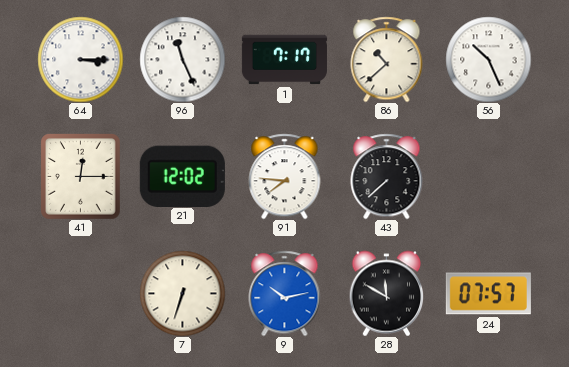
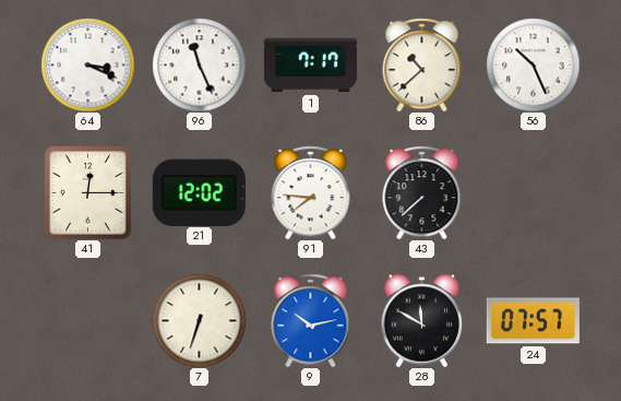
64: 3:15 -> 3:19 (87, 64)
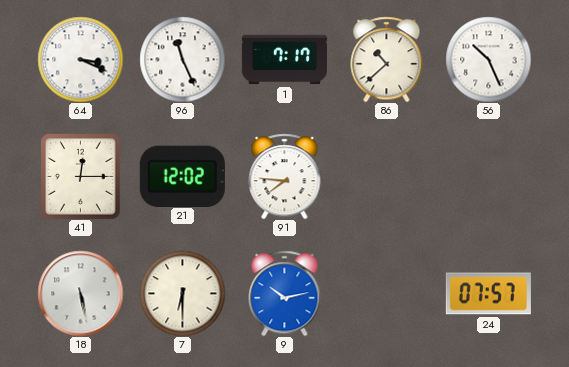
43: 7:38 -> none (422, 192)
18: none -> 5:28 (80, 293)
7: 6:33 -> 6:30 (182, 293)
28: 11:50 -> none (422, 320)
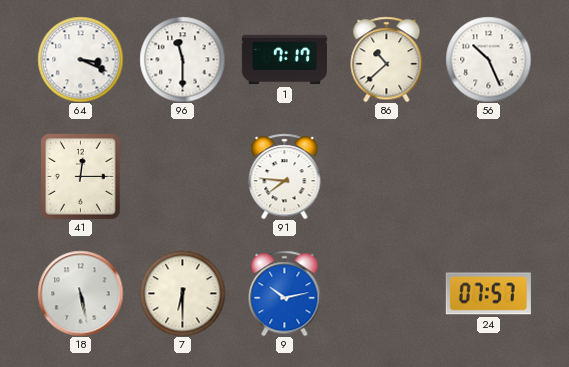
96: 11:26 -> 11:30 (182, 59)
21: 12:02 -> none (182, 176)
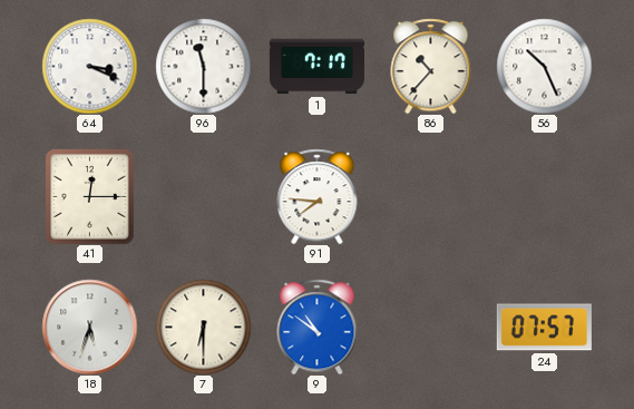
86: 10:38 -> 10:37 (431, 66)
18: 5:28 -> 5:33 (89, 327)
9: 10:13 -> 10:51 (318, 327)
